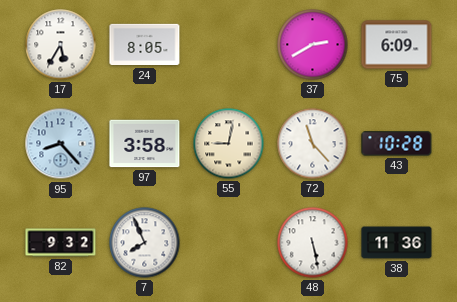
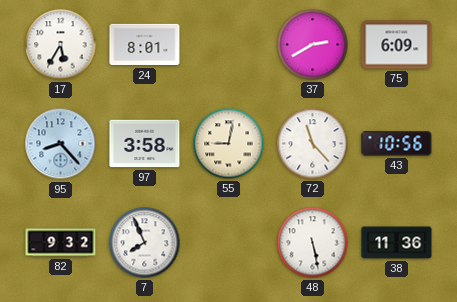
24: 8:05 -> 8:01 (145, 45)
43: 10:28 -> 10:56 (397, 144)
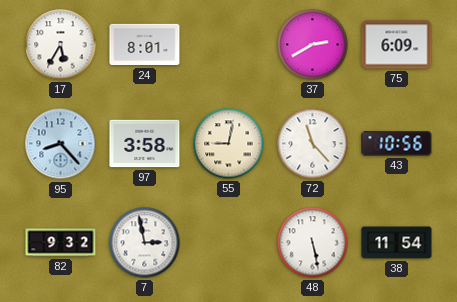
7: 7:56 -> 2:58 (145, 243)
38: 11:36 -> 11:54 (397, 243)
